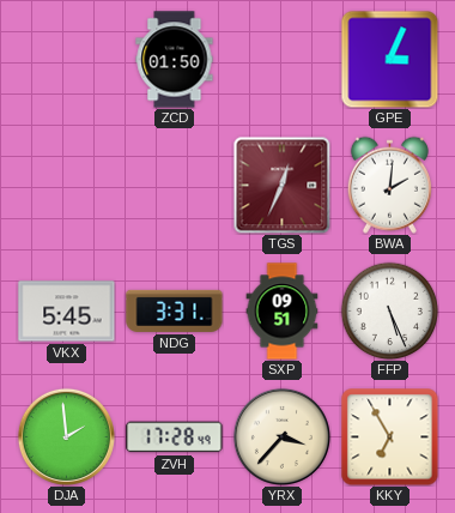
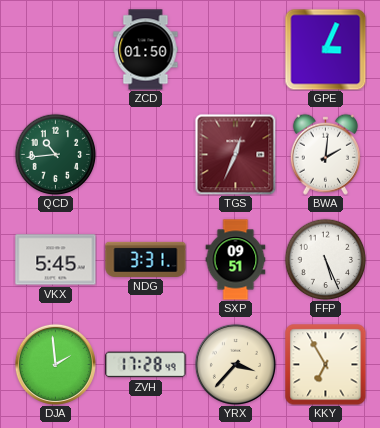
QCD: none -> 10:44 (55, 154)
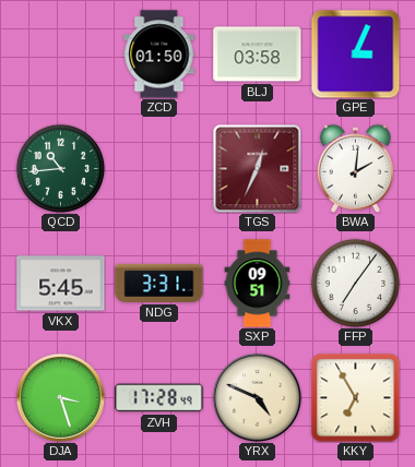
BLJ: none -> 03:58 (258, 55)
FFP: 5:26 -> 7:06 (355, 283)
DJA: 1:59 -> 3:27 (60, 397)
YRX: 3:37 -> 4:49 (257, 397)
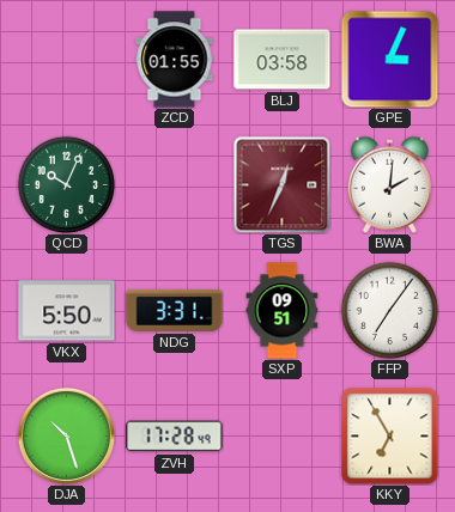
ZCD: 01:50 -> 01:55 (175, 60)
QCD: 10:44 -> 10:04 (66, 184)
VKX: 5:45 -> 5:50 (67, 311)
DJA: 3:27 -> 10:27 (66, 435)
YRX: 4:49 -> none (257, 397)
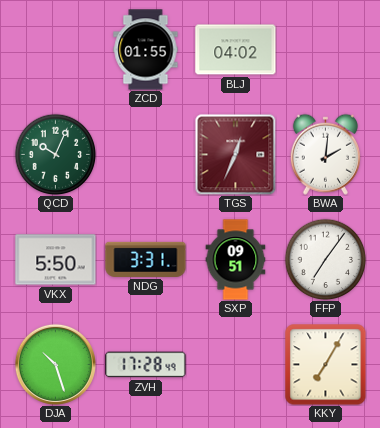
BLJ: 03:58 -> 04:02 (236, 50)
GPE: 3:04 -> none (389, 59)
KKY: 6:55 -> 7:05 (326, 365)
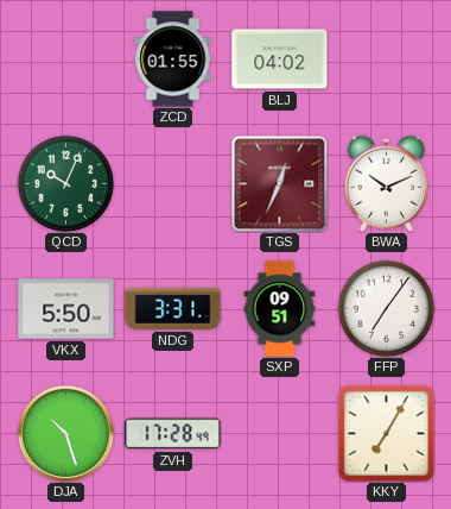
BWA: 2:01 -> 10:11 (386, 183)
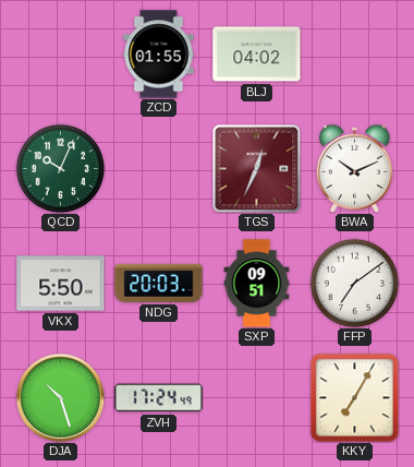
NDG: 3:31 -> 20:03 (159, 283)
FFP: 7:06 -> 7:09 (354, 283)
ZVH: 17:28 -> 17:24 (159, 398)
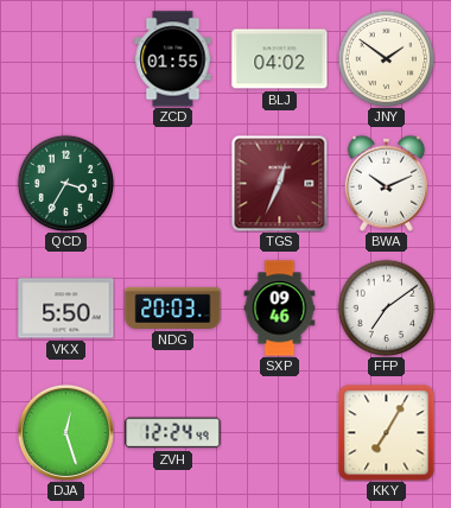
JNY: none -> 1:51 (386, 58)
QCD: 10:04 -> 3:35 (65, 183)
SXP: 09:51 -> 09:46 (280, 309)
DJA: 10:27 -> 12:27 (65, 432)
ZVH: 17:24 -> 12:24 (173, 433)
